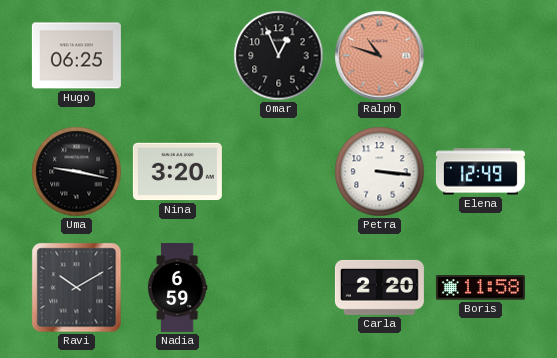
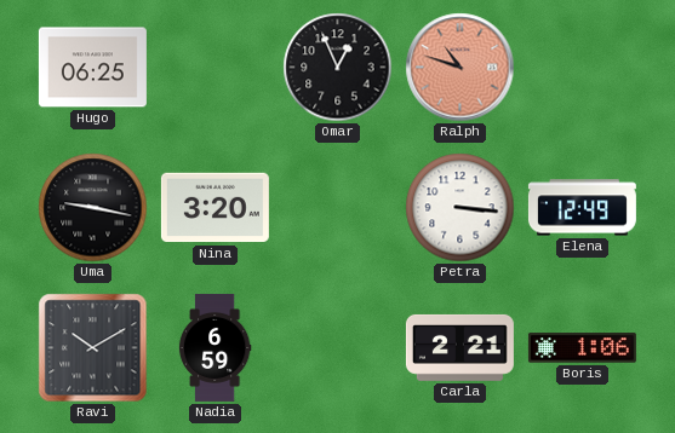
Carla: 2:20 -> 2:21 (459, 347)
Boris: 11:58 -> 1:06 (582, 348)
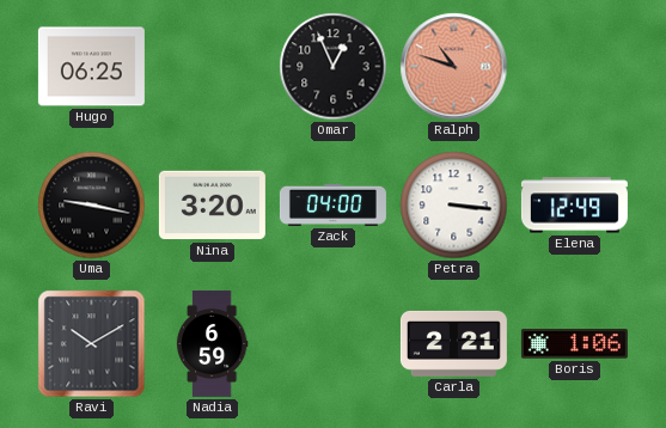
Zack: none -> 04:00 (332, 204)
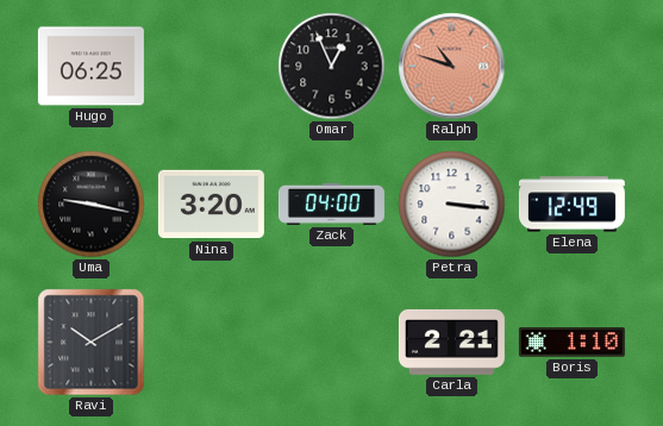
Nadia: 6:59 -> none (212, 343)
Boris: 1:06 -> 1:10 (571, 343)
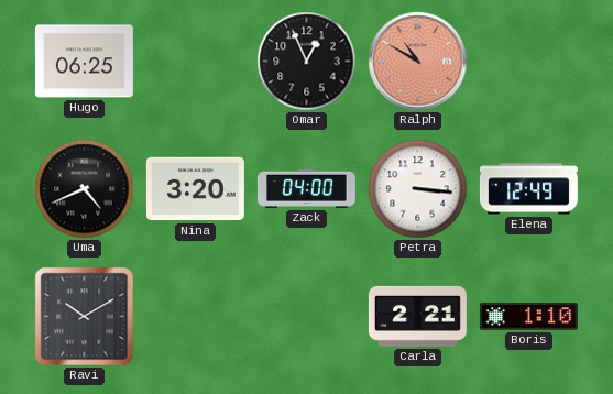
Ralph: 10:48 -> 10:50 (418, 62)
Uma: 9:17 -> 4:41 (85, 189)
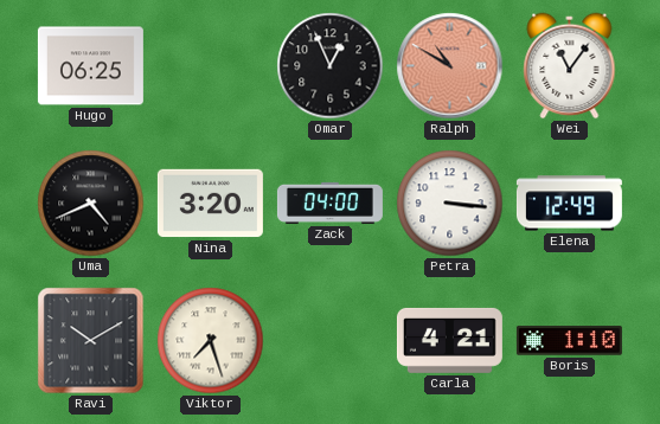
Wei: none -> 11:06 (570, 66)
Viktor: none -> 7:27 (211, 341)
Carla: 2:21 -> 4:21 (449, 340)
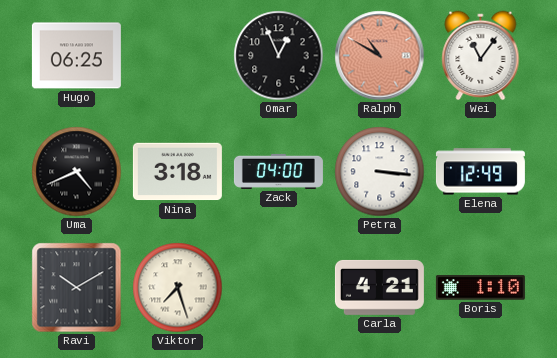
Nina: 3:20 -> 3:18 (177, 172)
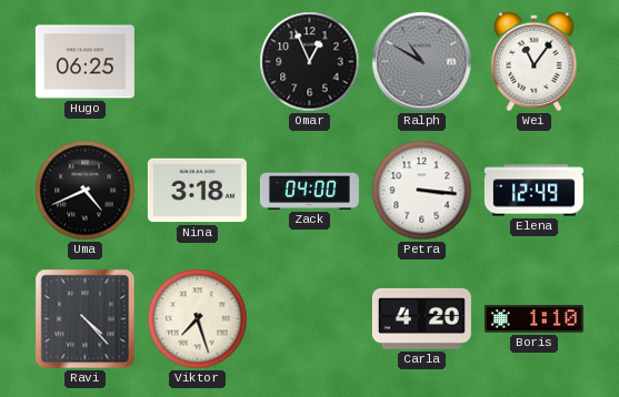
Ralph dial: salmon -> grey (422, 62)
Ravi: 10:10 -> 4:23 (86, 319)
Carla: 4:21 -> 4:20 (421, 318)
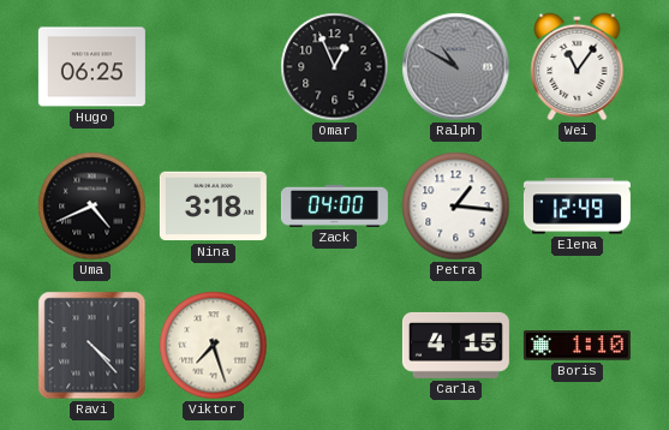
Petra: 3:16 -> 1:16 (456, 207)
Carla: 4:20 -> 4:15 (455, 345)
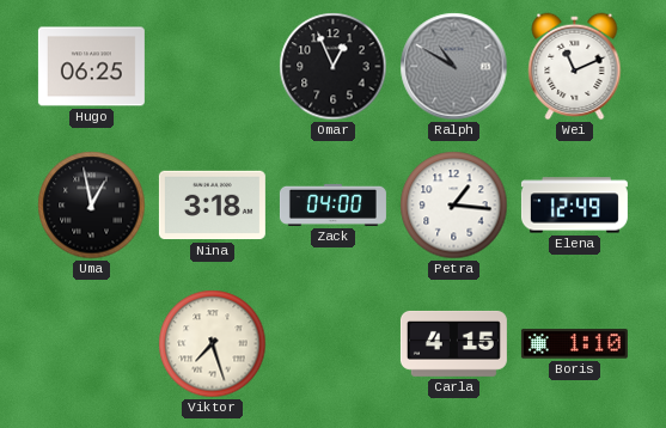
Wei: 11:06 -> 11:11 (575, 67)
Uma: 4:41 -> 12:58 (92, 206)
Ravi: 4:23 -> none (92, 346)
